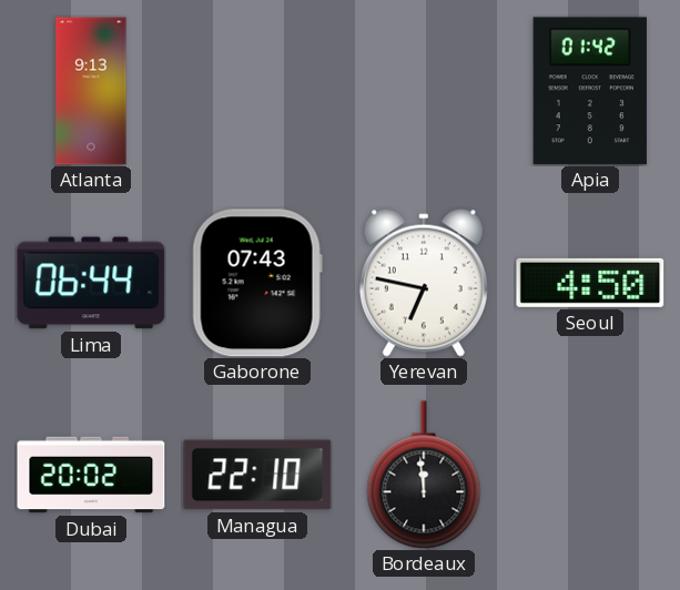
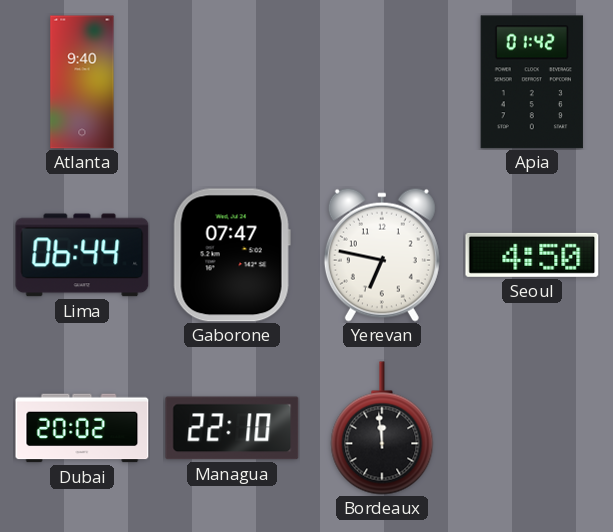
Atlanta: 9:13 -> 9:40 (82, 82)
Gaborone: 07:43 -> 07:47 (232, 255)
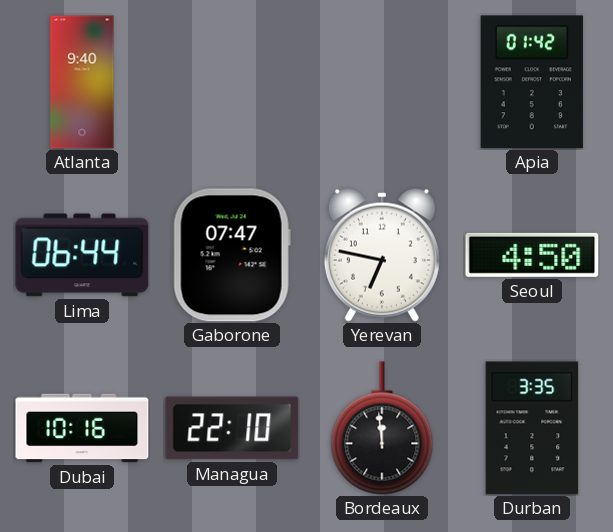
Dubai: 20:02 -> 10:16 (82, 428)
Durban: none -> 3:35 (532, 428)
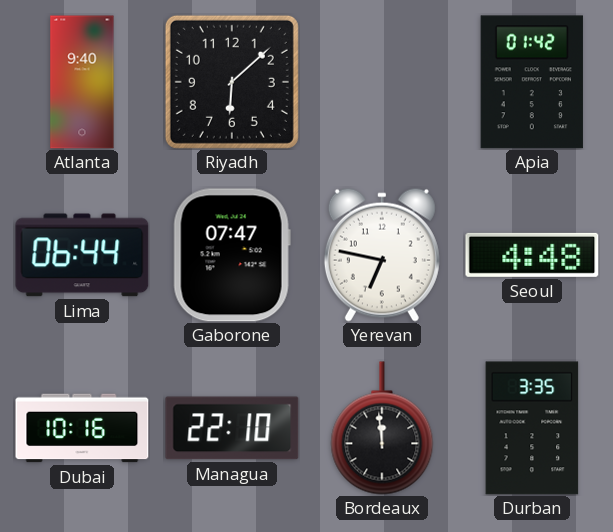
Riyadh: none -> 6:08 (232, 82)
Seoul: 4:50 -> 4:48 (532, 255)
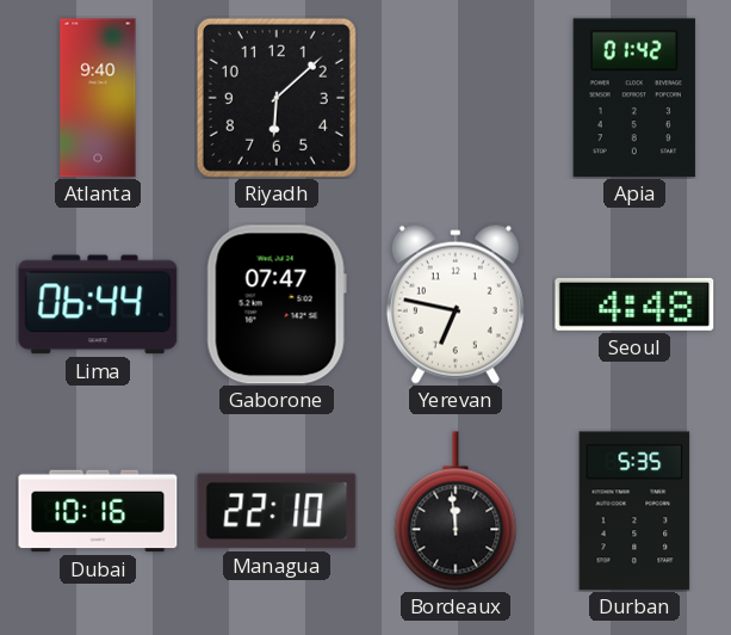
Durban: 3:35 -> 5:35 (634, 511)
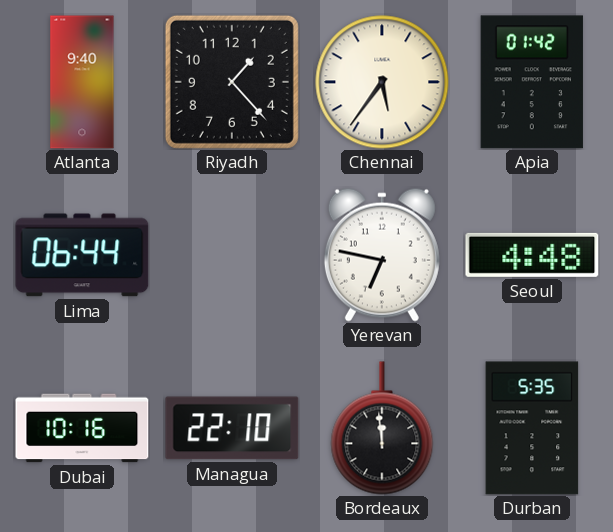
Riyadh: 6:08 -> 1:23 (232, 82)
Chennai: none -> 5:36 (382, 82)
Gaborone: 07:47 -> none (277, 304)
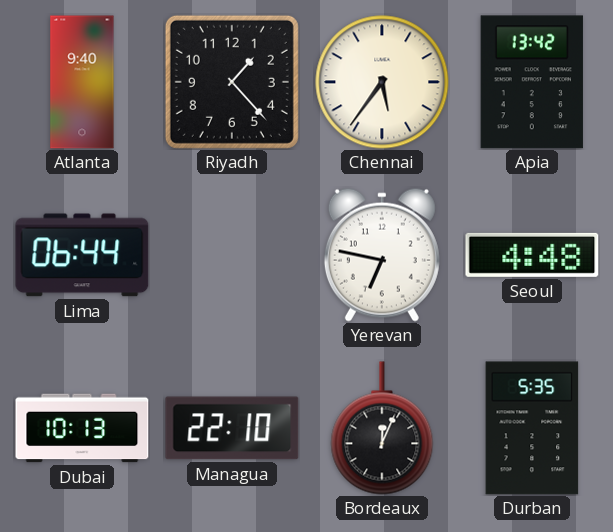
Apia: 01:42 -> 13:42 (532, 82)
Dubai: 10:16 -> 10:13 (82, 428)
Bordeaux: 11:59 -> 12:04 (382, 428)
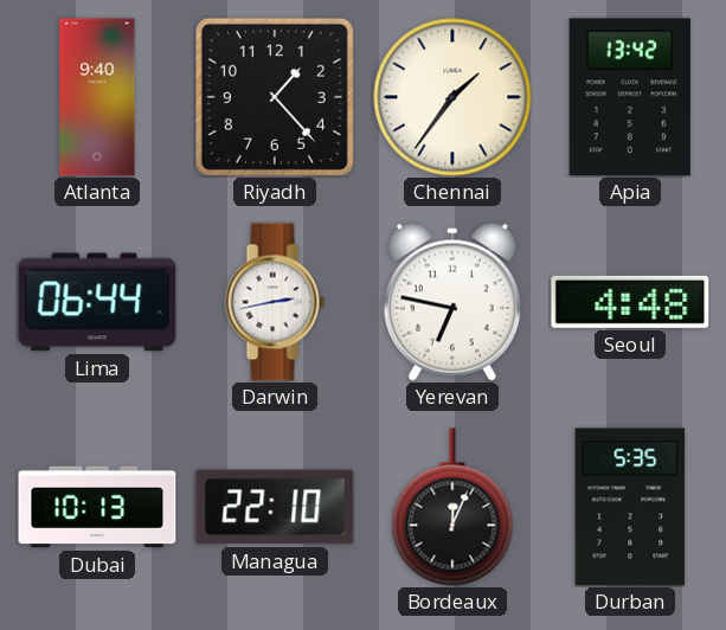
Chennai: 5:36 -> 1:36 (452, 97)
Darwin: none -> 2:43 (275, 302)
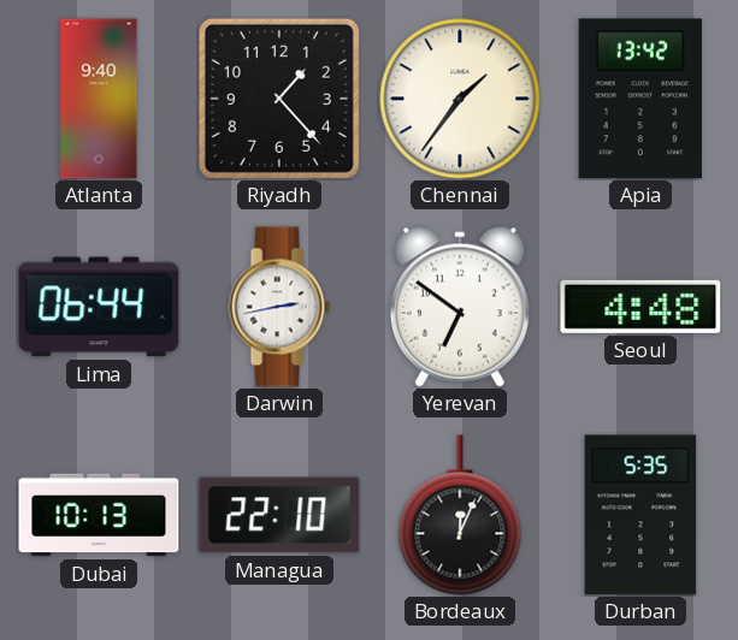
Yerevan: 6:47 -> 6:51 (460, 307)
